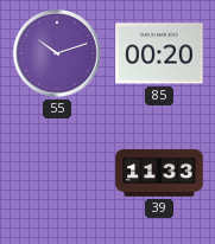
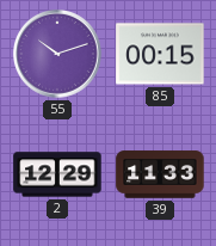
85: 00:20 -> 00:15 (160, 54)
2: none -> 12:29 (57, 174)
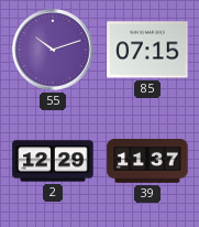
85: 00:15 -> 07:15 (147, 50)
39: 11:33 -> 11:37 (147, 161)
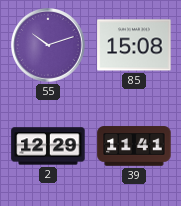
85: 07:15 -> 15:08 (134, 45)
39: 11:37 -> 11:41 (134, 146)
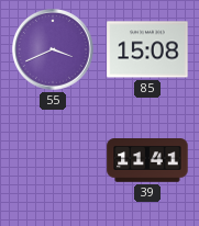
55: 10:12 -> 3:41 (54, 50)
2: 12:29 -> none (48, 146)
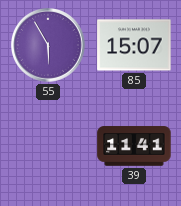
55: 3:41 -> 5:55 (49, 46)
85: 15:08 -> 15:07 (134, 45)
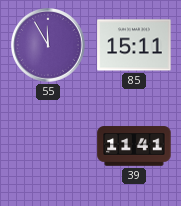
55: 5:55 -> 11:55 (49, 46)
85: 15:07 -> 15:11 (134, 45)
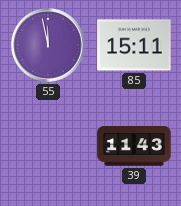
55: 11:55 -> 11:58 (49, 46)
39: 11:41 -> 11:43 (134, 146)
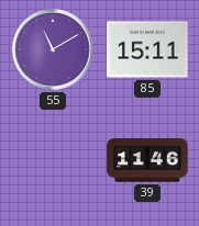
55: 11:58 -> 11:10 (54, 50)
39: 11:43 -> 11:46 (147, 160)
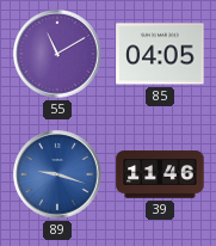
85: 15:11 -> 04:05 (160, 54)
89: none -> 9:18 (58, 176)
